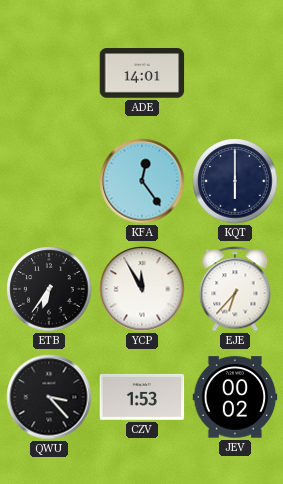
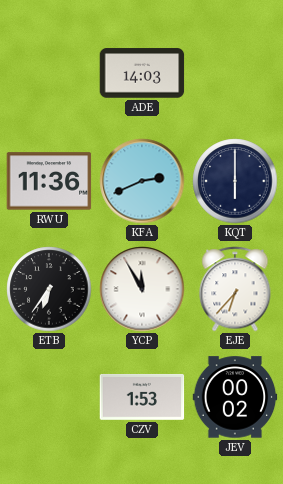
ADE: 14:01 -> 14:03 (142, 73)
RWU: none -> 11:36 (49, 181)
KFA: 12:24 -> 2:41 (142, 181)
QWU: 3:23 -> none (49, 397)
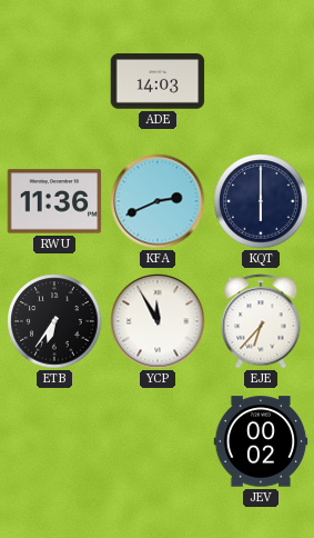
CZV: 1:53 -> none (142, 397)
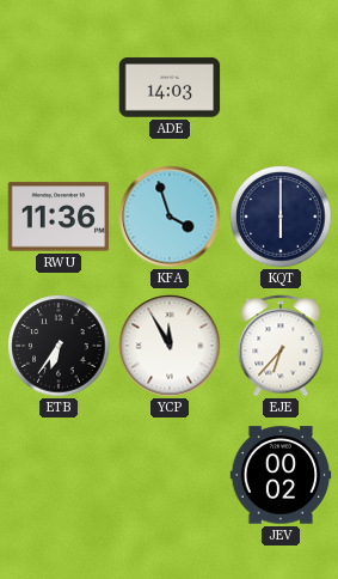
KFA: 2:41 -> 3:57 (170, 217)
